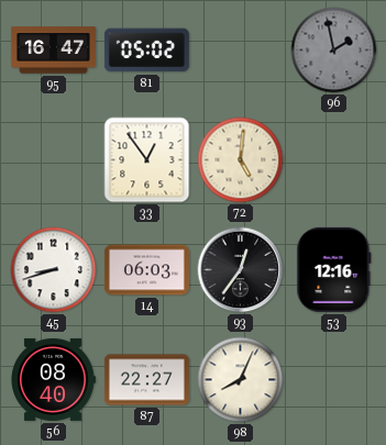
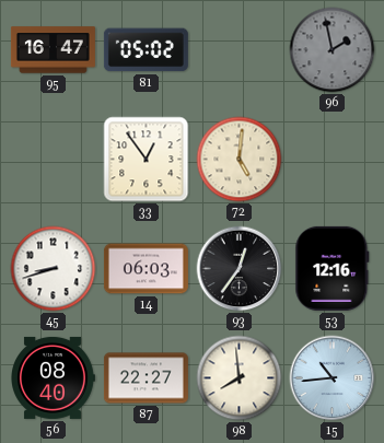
98: 8:04 -> 7:59 (240, 378)
15: none -> 10:44 (333, 378)
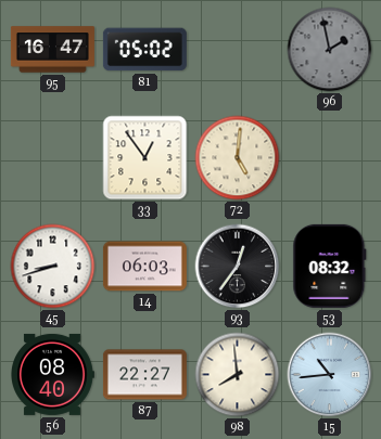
53: 12:16 -> 08:32 (330, 266)
